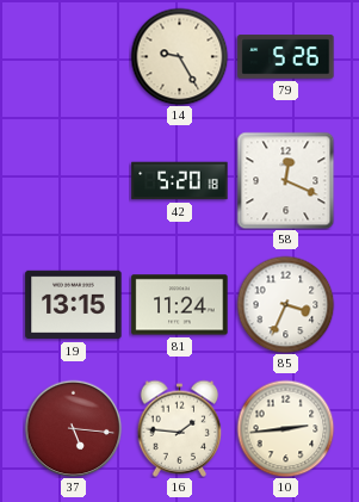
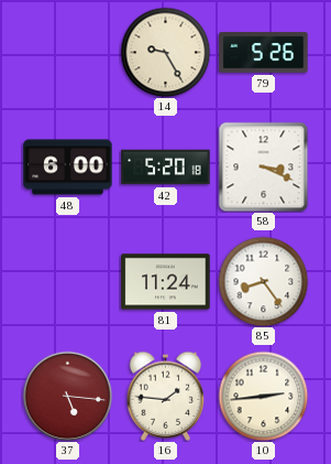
48: none -> 6:00 (68, 168)
58: 12:19 -> 3:19 (263, 166)
19: 13:15 -> none (74, 305)
85: 3:34 -> 8:24 (263, 281)
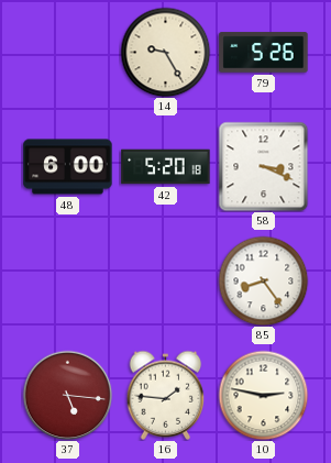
81: 11:24 -> none (166, 282)
10: 2:44 -> 2:47 (263, 395)
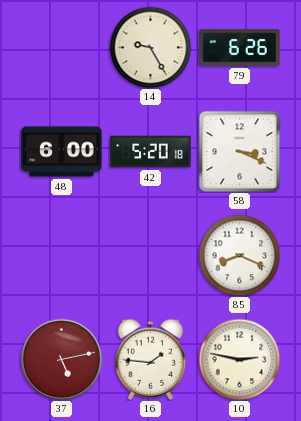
79: 5:26 -> 6:26 (240, 48)
85: 8:24 -> 8:19 (239, 255)
37: 5:16 -> 5:13 (61, 359)
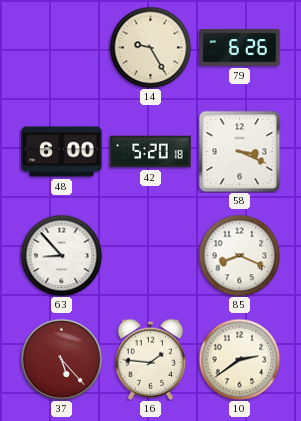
63: none -> 8:53 (61, 255)
37: 5:13 -> 5:23 (61, 359)
10: 2:47 -> 2:39 (239, 359)
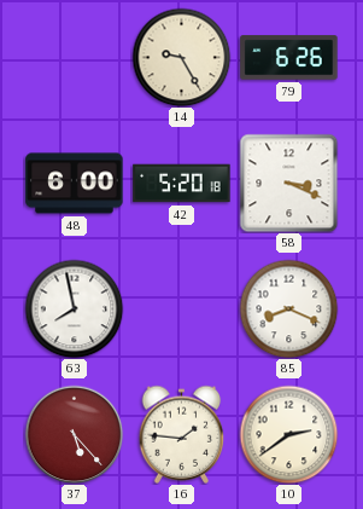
63: 8:53 -> 7:58 (74, 308)
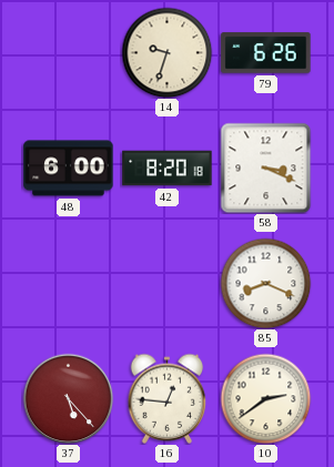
14: 9:25 -> 9:33 (166, 52)
42: 5:20 -> 8:20 (168, 169)
63: 7:58 -> none (74, 308)
16: 1:46 -> 12:46 (168, 398)
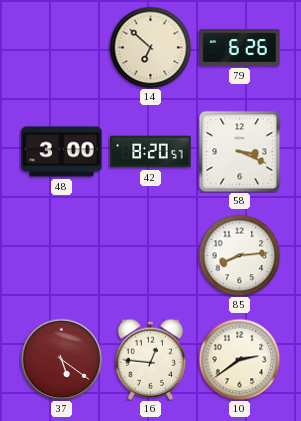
14: 9:33 -> 6:52 (150, 47)
48: 6:00 -> 3:00 (62, 152)
42: 8:20:18 -> 8:20:57 (151, 152)
85: 8:19 -> 8:14 (239, 255)
37: 5:23 -> 5:21 (61, 359)
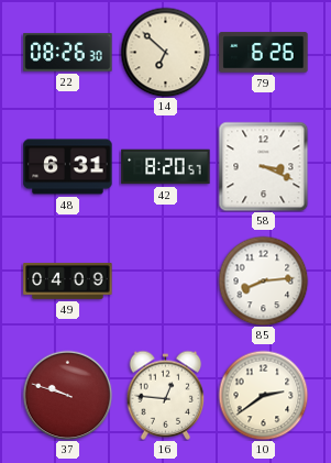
22: none -> 08:26 (68, 53)
48: 3:00 -> 6:31 (68, 167)
49: none -> 04:09 (68, 280)
37: 5:21 -> 9:48 (67, 395)
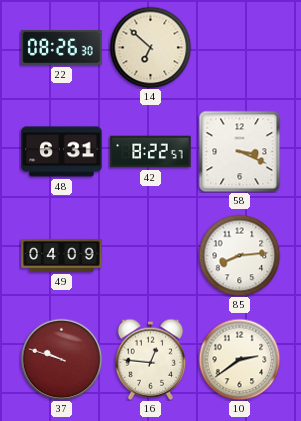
79: 6:26 -> none (264, 53)
42: 8:20 -> 8:22 (151, 152)
